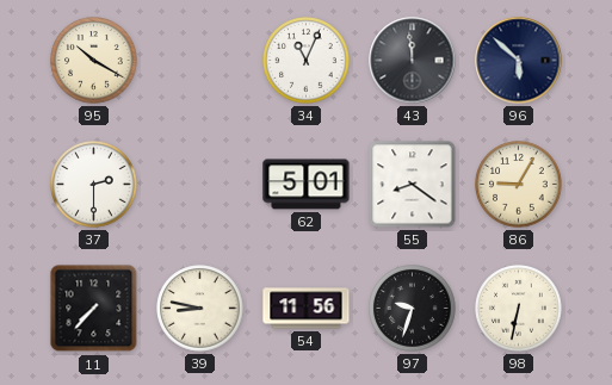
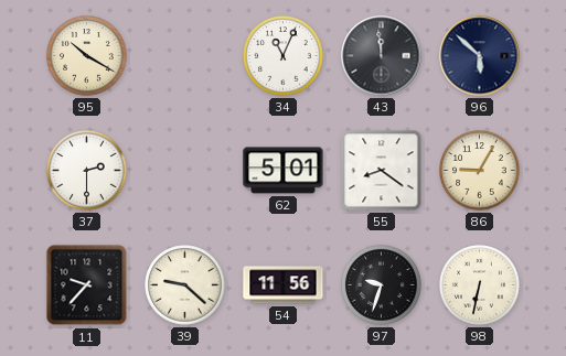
11: 7:37 -> 9:37 (87, 285)
39: 8:47 -> 9:22 (185, 285)
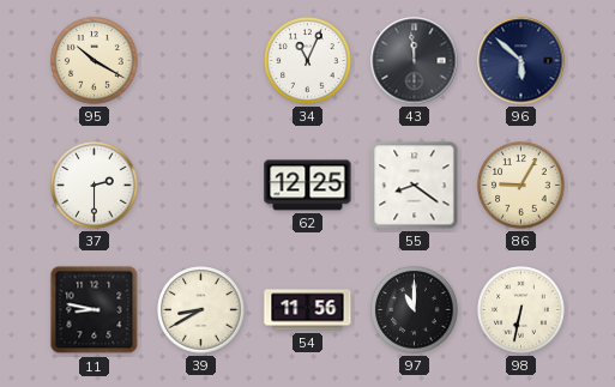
62: 5:01 -> 12:25 (308, 186)
11: 9:37 -> 8:47 (95, 310)
39: 9:22 -> 8:40 (201, 310)
97: 9:33 -> 11:00 (415, 310)
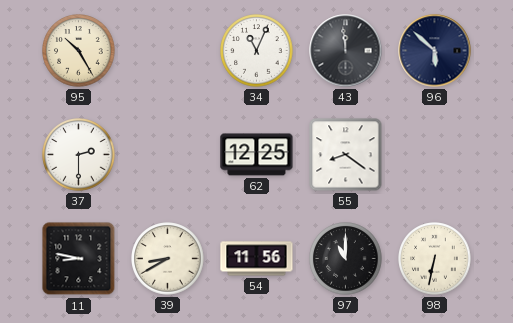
95: 10:20 -> 10:25 (79, 51)
86: 9:05 -> none (521, 186)
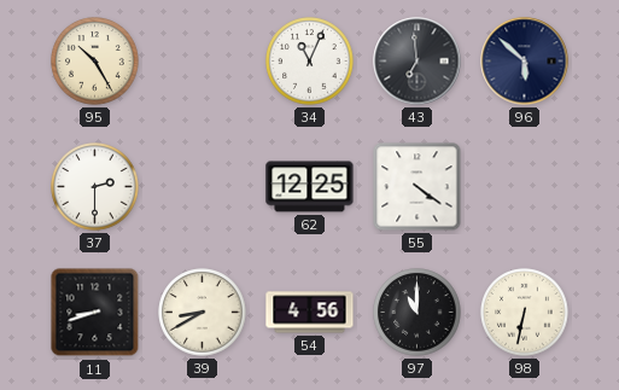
43: 11:59 -> 6:59 (417, 62)
55: 8:21 -> 4:21 (417, 187)
11: 8:47 -> 8:42 (95, 313)
54: 11:56 -> 4:56 (310, 313)
